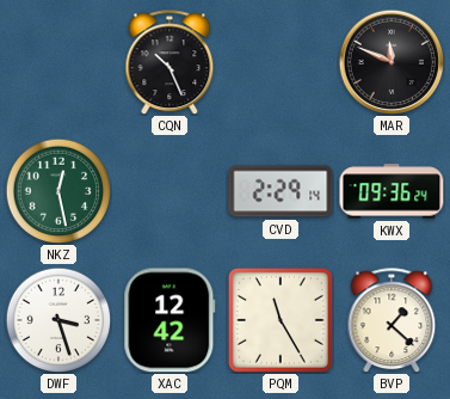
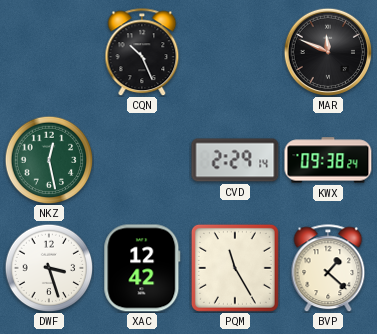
KWX: 09:36 -> 09:38 (328, 160)
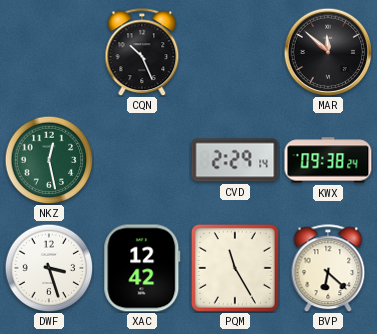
MAR: 11:49 -> 11:52 (328, 52)
BVP: 1:22 -> 6:22 (328, 268)
